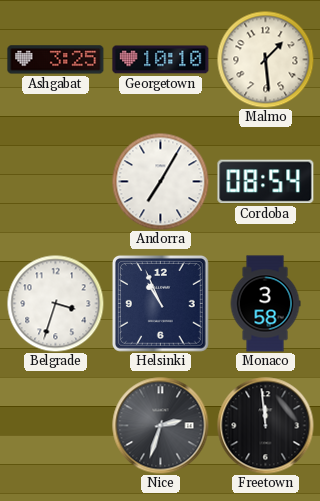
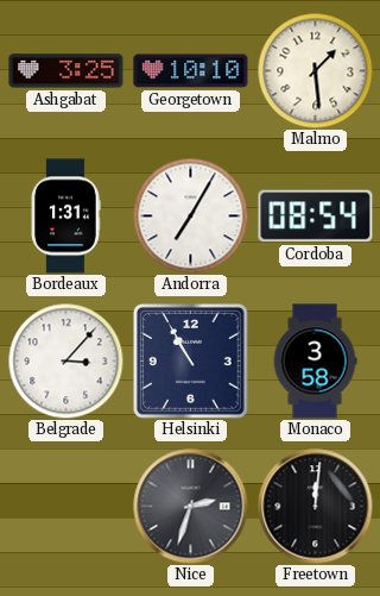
Bordeaux: none -> 1:31 (65, 217)
Belgrade: 3:33 -> 3:07 (65, 360)
Helsinki: 10:56 -> 10:55 (191, 362)
Freetown: 11:59 -> 12:01 (316, 507)
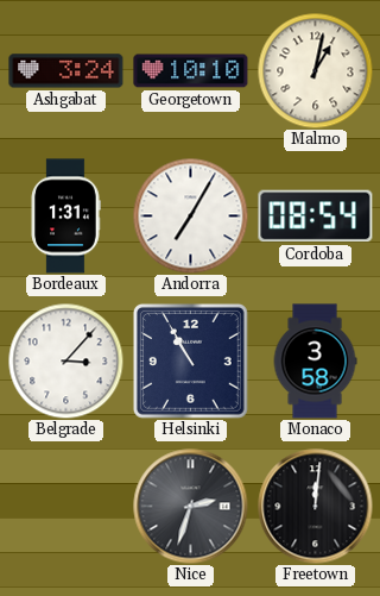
Ashgabat: 3:25 -> 3:24 (66, 71)
Malmo: 1:29 -> 1:02 (315, 70)
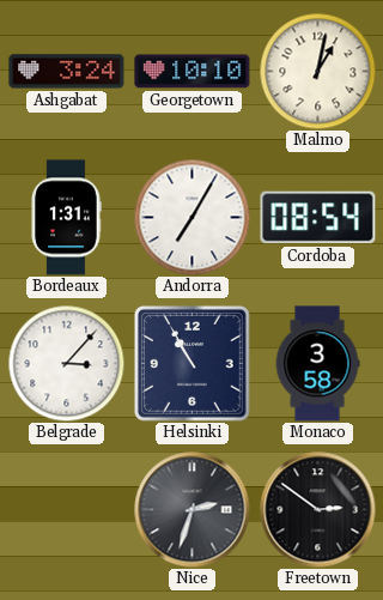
Freetown: 12:01 -> 2:51 (318, 510)
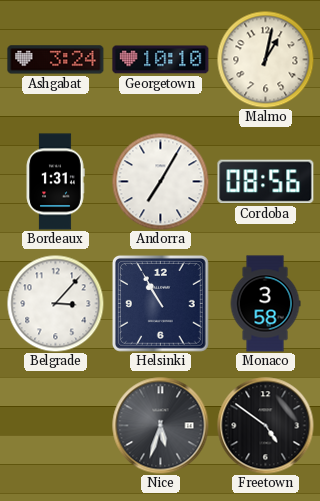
Cordoba: 08:54 -> 08:56 (266, 182)
Nice: 2:33 -> 5:33 (161, 426)
Freetown: 2:51 -> 4:51 (266, 426)
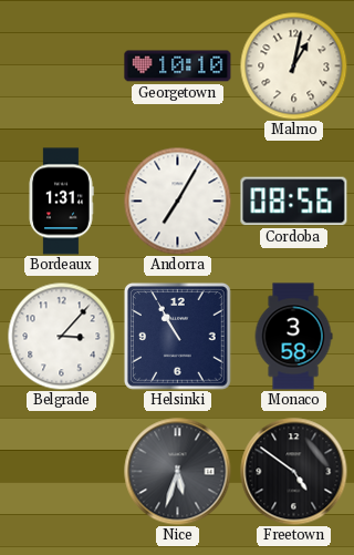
Ashgabat: 3:24 -> none (56, 60)
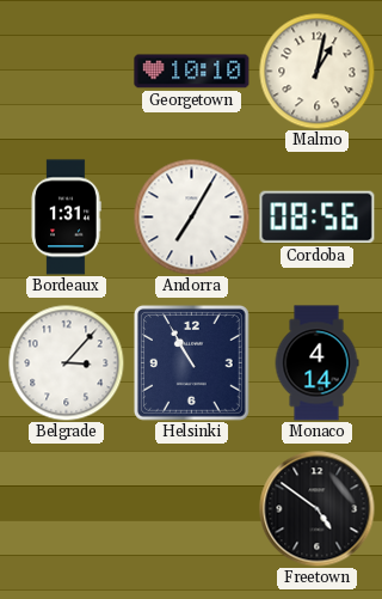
Monaco: 3:58 -> 4:14 (316, 363)
Nice: 5:33 -> none (178, 472)
